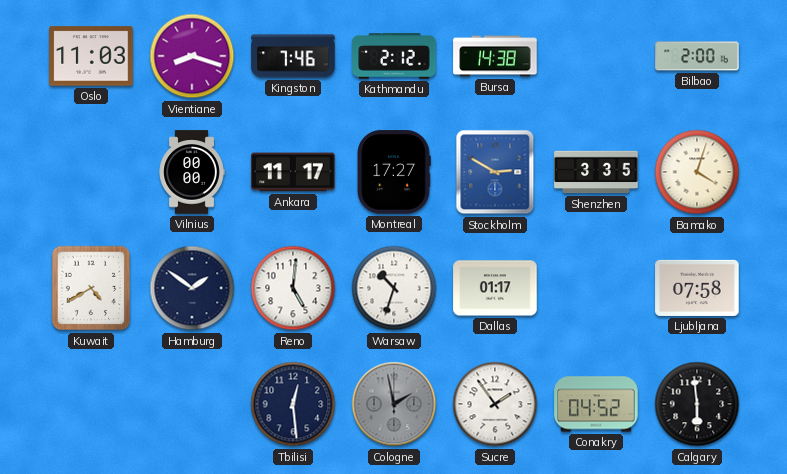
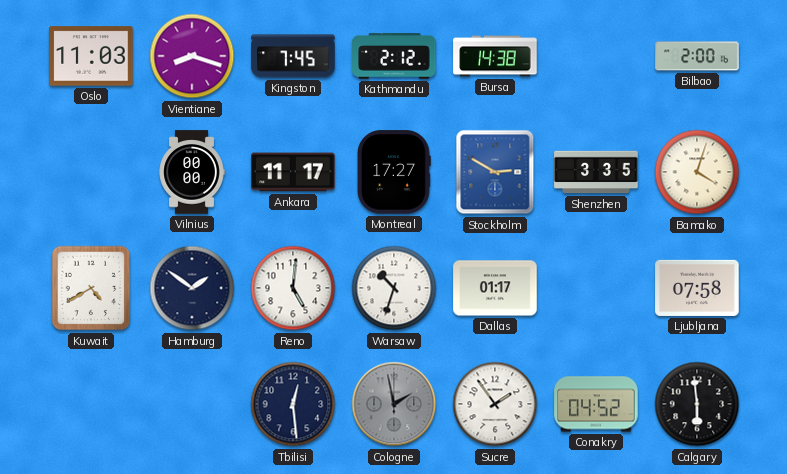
Kingston: 7:46 -> 7:45 (293, 56)
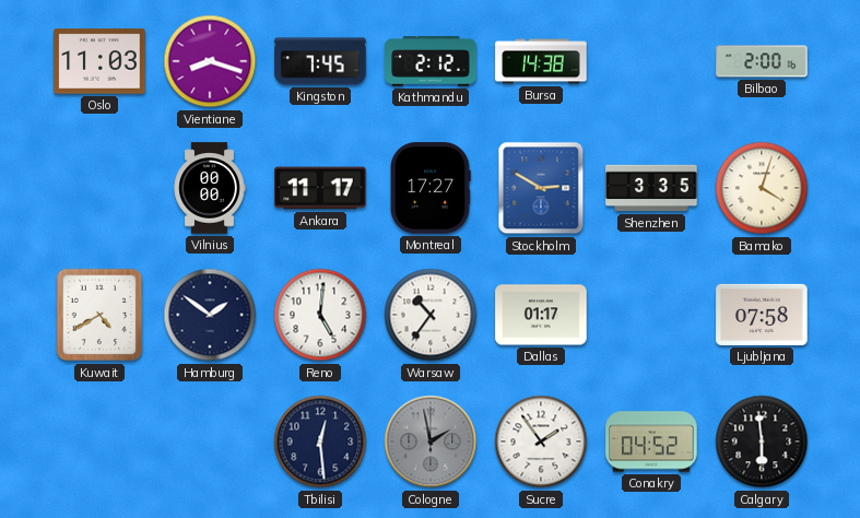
Warsaw: 10:33 -> 10:36 (431, 315)
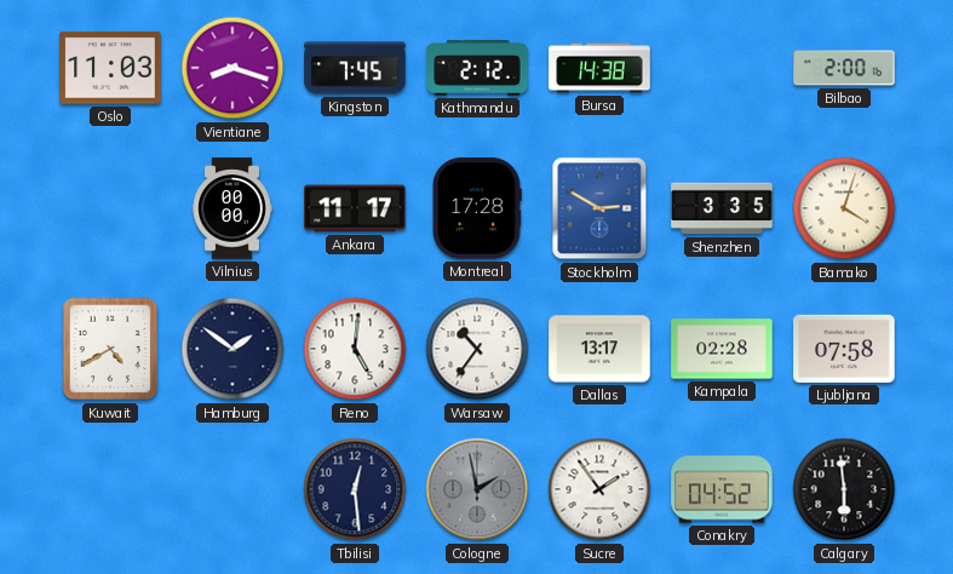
Montreal: 17:27 -> 17:28 (477, 208)
Dallas: 01:17 -> 13:17 (599, 349)
Kampala: none -> 02:28 (722, 349)
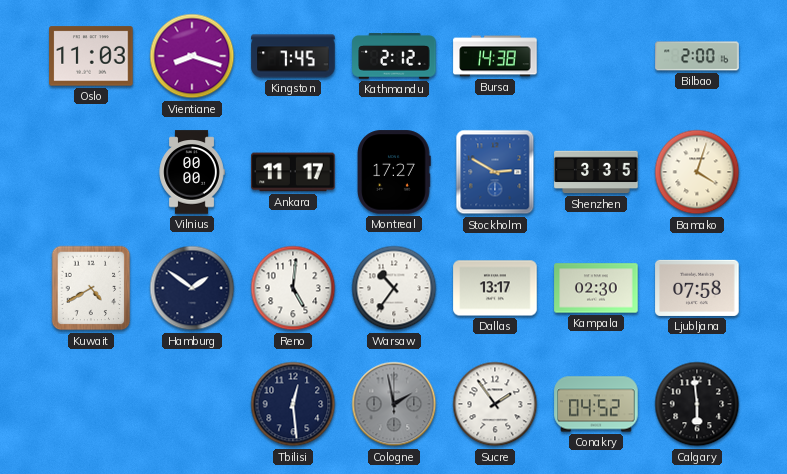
Montreal: 17:28 -> 17:27 (394, 172)
Kampala: 02:28 -> 02:30 (596, 288)
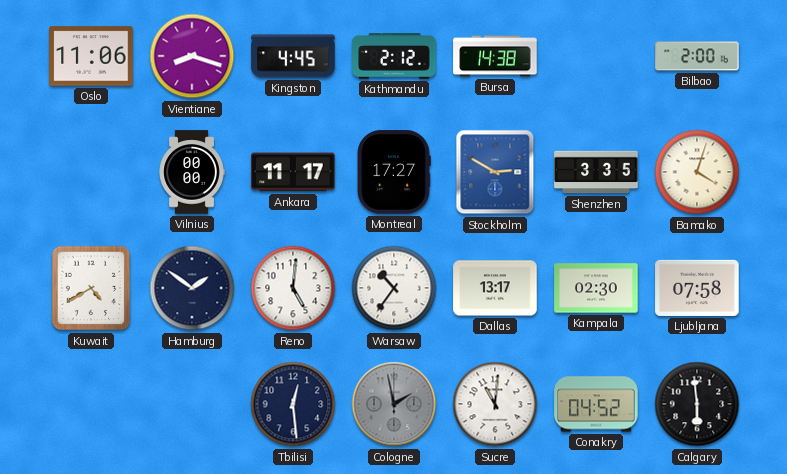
Oslo: 11:03 -> 11:06 (91, 56)
Kingston: 7:45 -> 4:45 (293, 56)
Sucre: 1:54 -> 11:01 (495, 404)
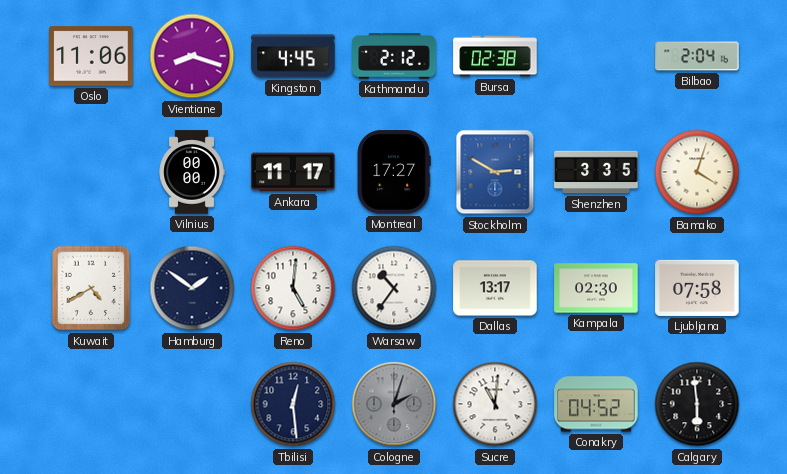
Bursa: 14:38 -> 02:38 (495, 56)
Bilbao: 2:00 -> 2:04 (697, 56)
Cologne: 1:58 -> 2:03 (394, 404)
